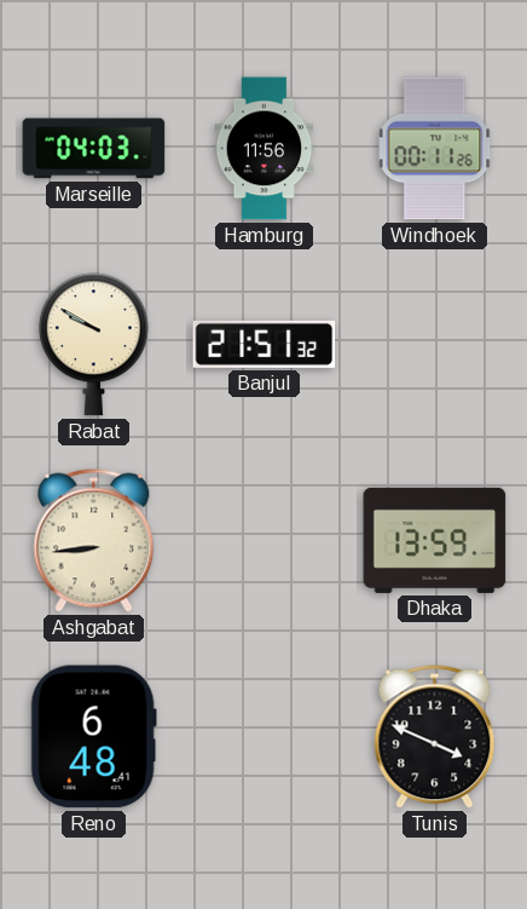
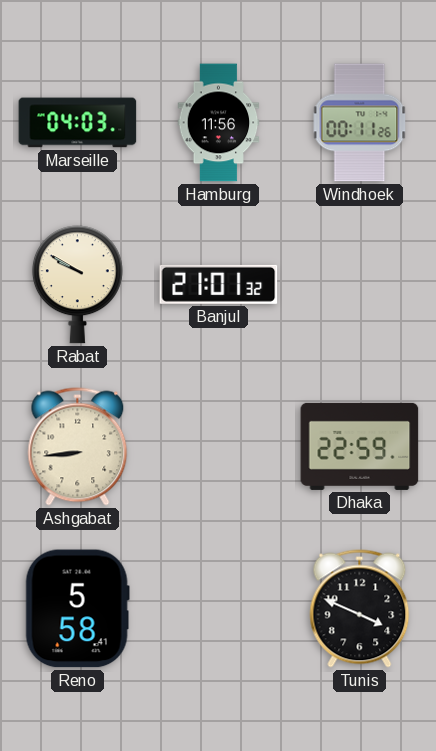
Banjul: 21:51 -> 21:01 (219, 284)
Dhaka: 13:59 -> 22:59 (360, 446)
Reno: 6:48 -> 5:58 (77, 609)
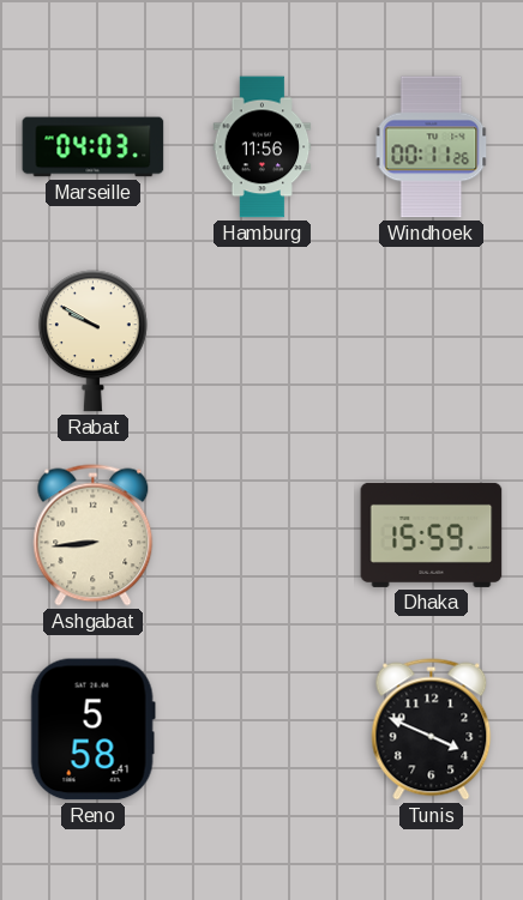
Banjul: 21:01 -> none (219, 284)
Dhaka: 22:59 -> 15:59 (432, 534)
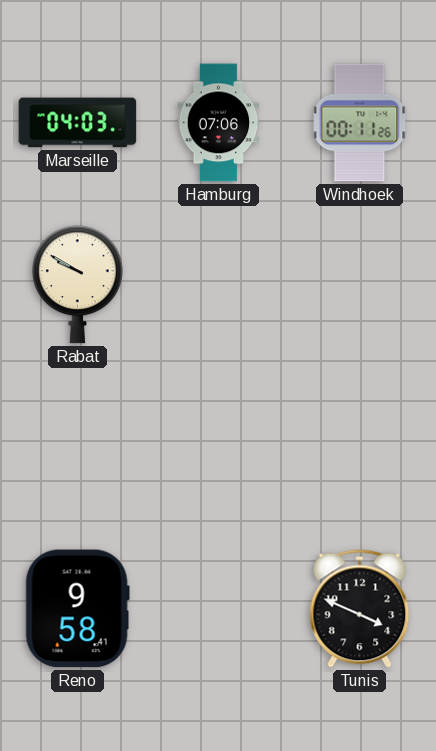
Hamburg: 11:56 -> 07:06 (219, 123)
Ashgabat: 8:44 -> none (94, 536)
Dhaka: 15:59 -> none (432, 534)
Reno: 5:58 -> 9:58 (77, 609)
